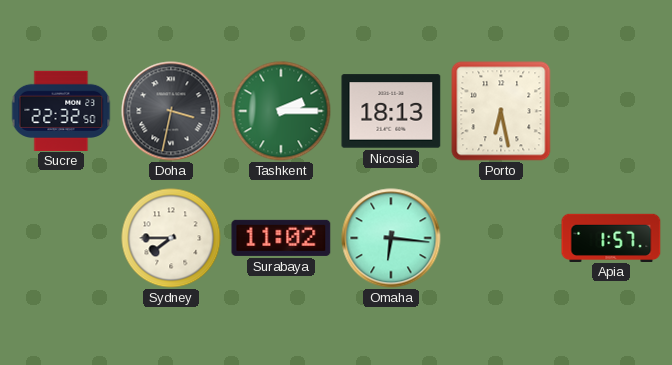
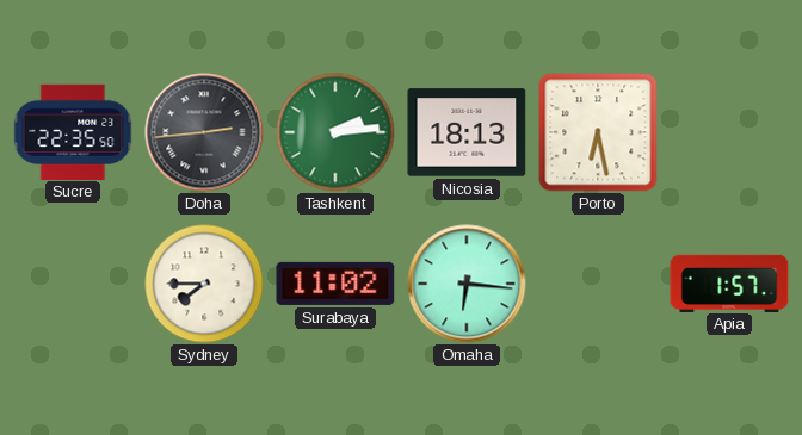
Sucre: 22:32 -> 22:35 (73, 131)
Doha: 3:32 -> 2:44 (204, 132)
Tashkent: 2:15 -> 2:14 (335, 132)
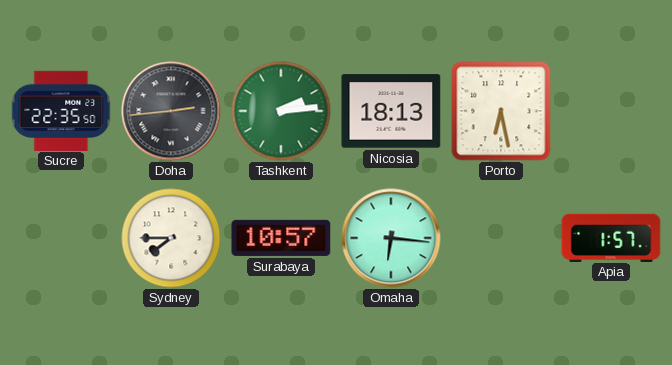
Surabaya: 11:02 -> 10:57 (281, 238)
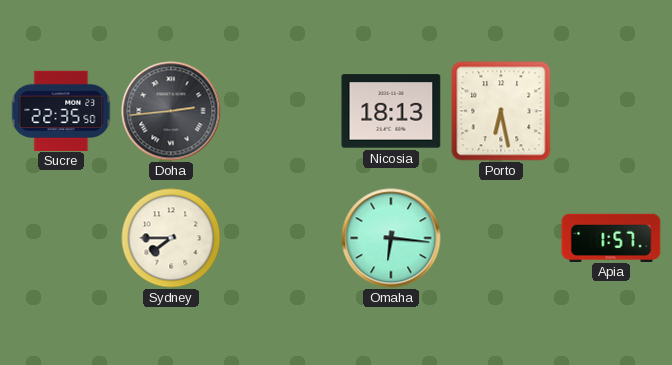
Tashkent: 2:14 -> none (281, 111)
Surabaya: 10:57 -> none (281, 238)
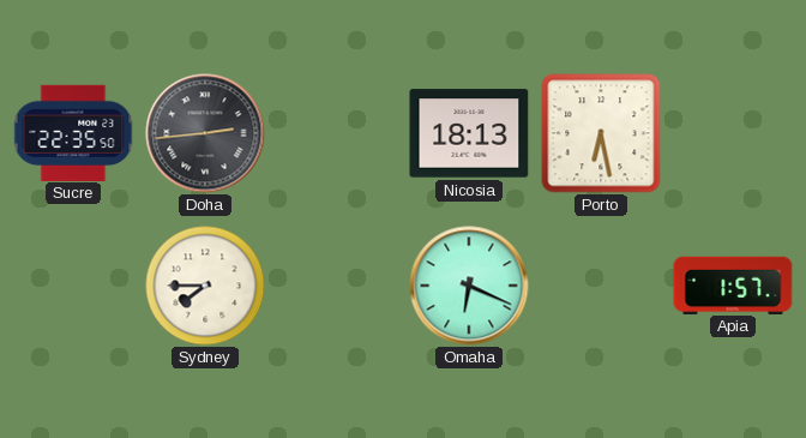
Omaha: 6:16 -> 6:19 (469, 286)
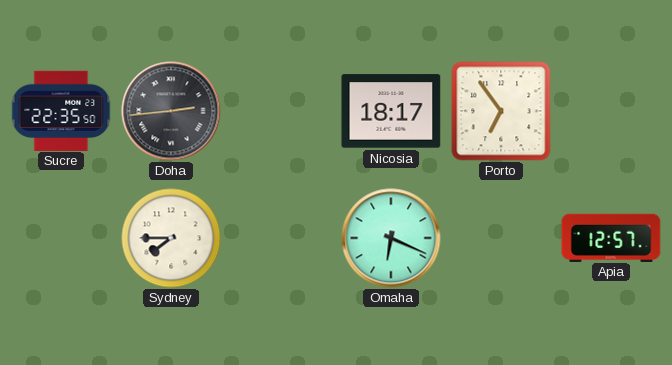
Nicosia: 18:13 -> 18:17 (391, 111)
Porto: 6:28 -> 6:54 (501, 111)
Apia: 1:57 -> 12:57 (611, 237)
